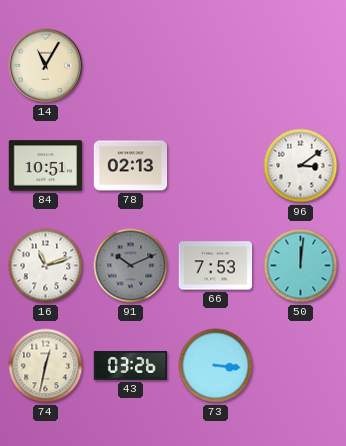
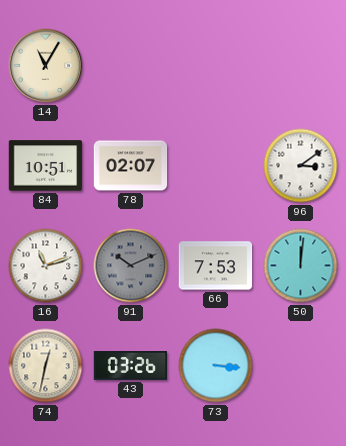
78: 02:13 -> 02:07 (131, 166)
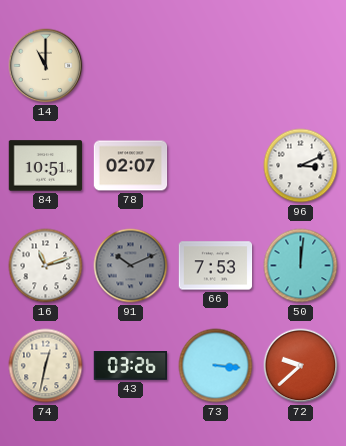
14: 11:05 -> 11:00 (46, 66)
96: 3:09 -> 3:11 (301, 166)
72: none -> 9:38 (301, 366)
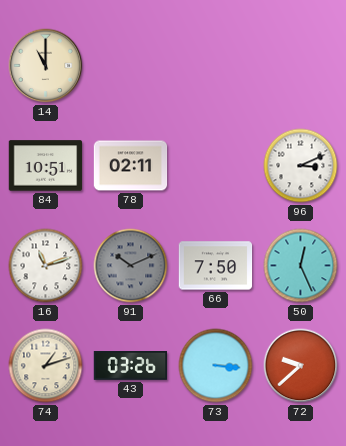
78: 02:07 -> 02:11 (131, 166)
66: 7:53 -> 7:50 (216, 266)
50: 12:01 -> 12:26 (301, 266)
74: 12:32 -> 1:12 (46, 366)
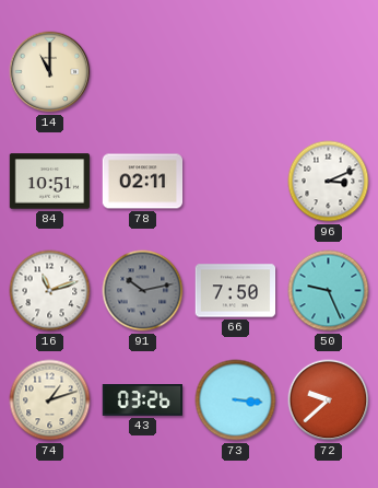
91: 10:11 -> 10:13 (143, 291)
50: 12:26 -> 9:26 (329, 291)
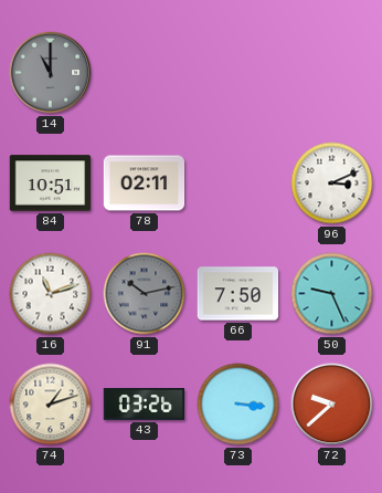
14 dial: cream -> grey (51, 73)
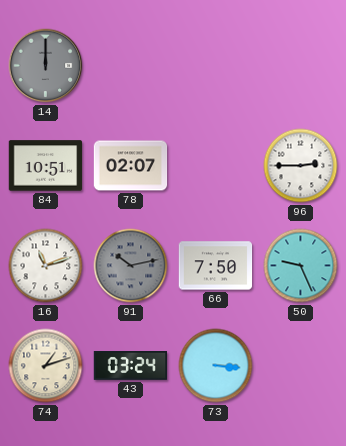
14: 11:00 -> 12:00 (46, 66)
78: 02:11 -> 02:07 (131, 166)
96: 3:11 -> 2:45 (301, 166)
43: 03:26 -> 03:24 (131, 366)
72: 9:38 -> none (332, 405)
